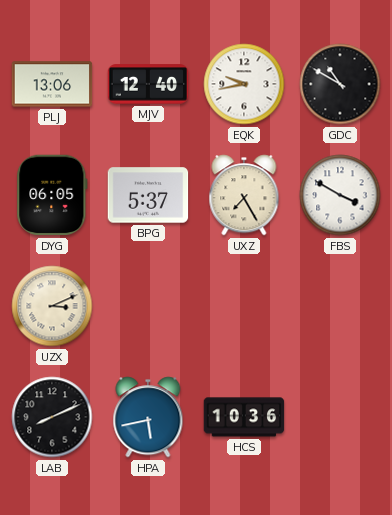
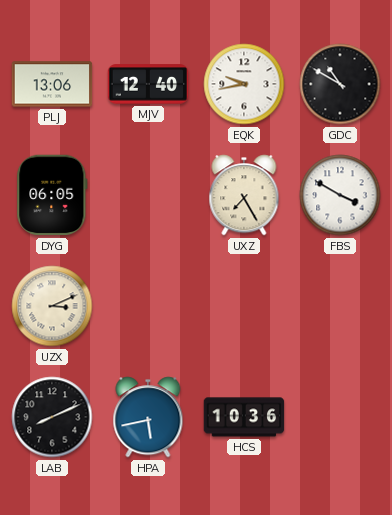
BPG: 5:37 -> none (148, 195)
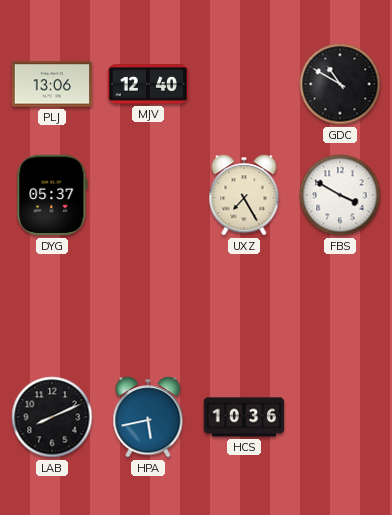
EQK: 9:43 -> none (244, 84)
DYG: 06:05 -> 05:37 (52, 195)
UZX: 3:11 -> none (52, 306)
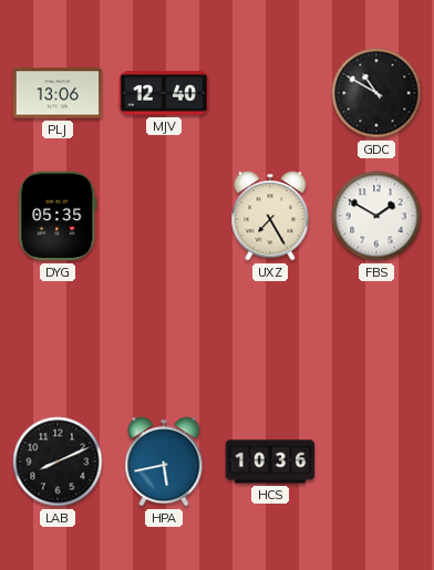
DYG: 05:37 -> 05:35 (58, 216)
FBS: 3:50 -> 1:50 (376, 216)
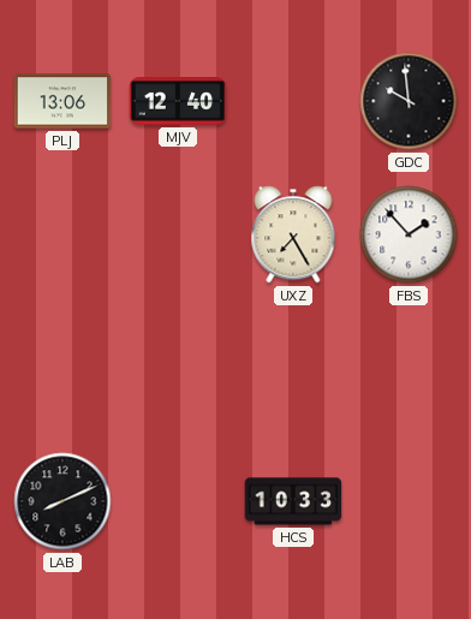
GDC: 10:50 -> 9:59 (409, 101)
DYG: 05:35 -> none (58, 216)
FBS: 1:50 -> 1:53 (409, 234)
HPA: 5:43 -> none (164, 462)
HCS: 10:36 -> 10:33 (293, 501)
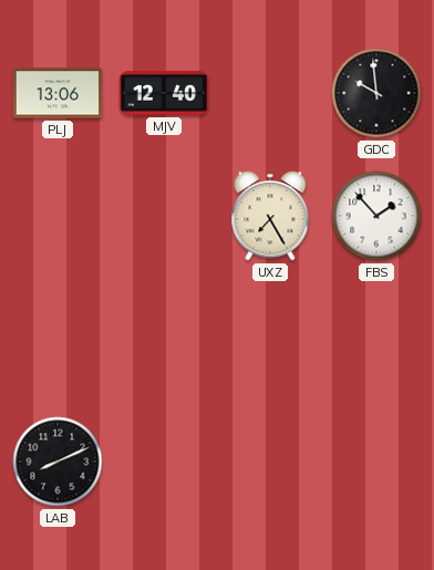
HCS: 10:33 -> none (293, 501)
